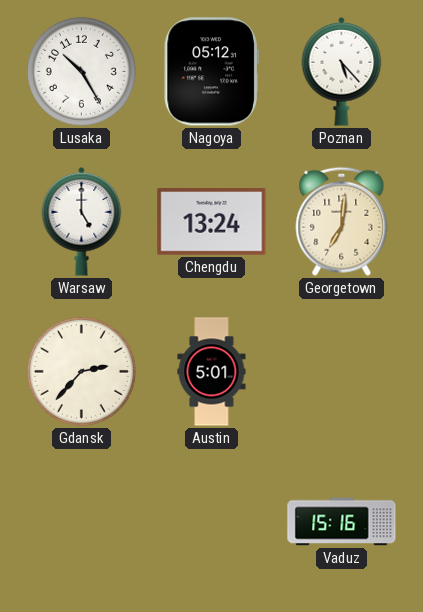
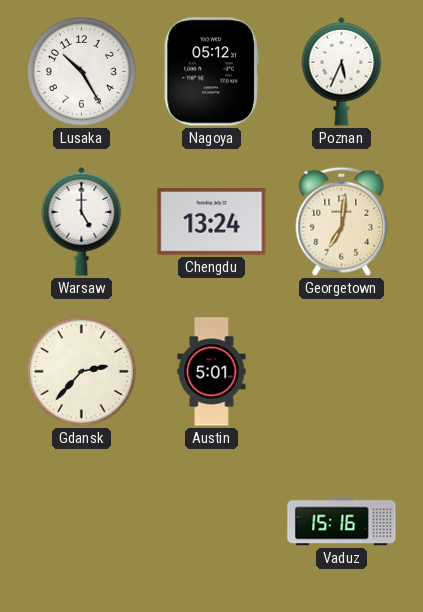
Poznan: 5:23 -> 5:34 (342, 72)
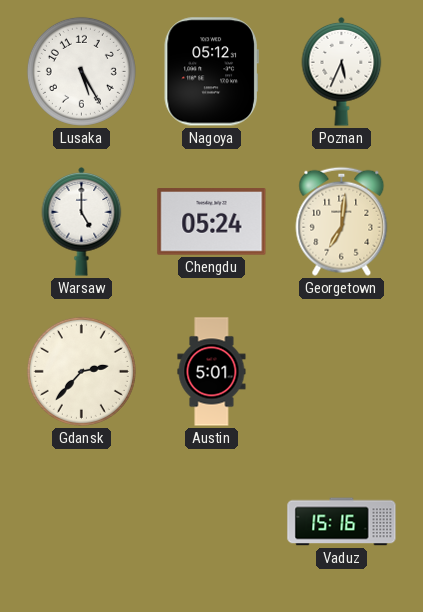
Lusaka: 10:25 -> 5:25 (81, 71)
Chengdu: 13:24 -> 05:24 (212, 222)
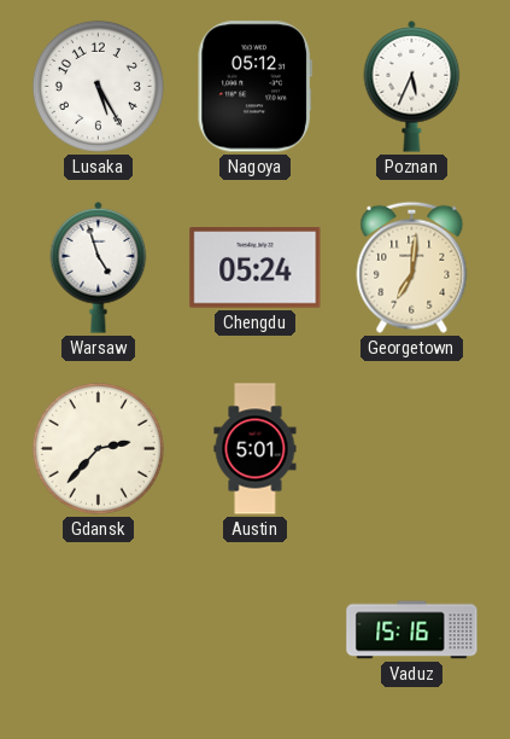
Warsaw: 5:00 -> 4:57 (99, 268)
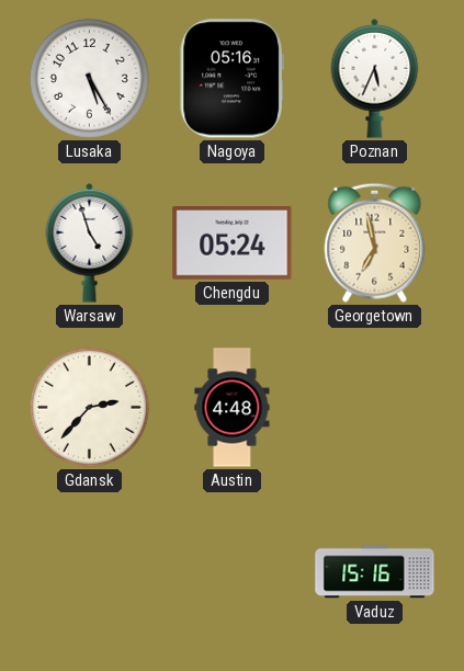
Nagoya: 05:12 -> 05:16 (231, 79)
Georgetown: 7:01 -> 6:58 (375, 242)
Austin: 5:01 -> 4:48 (233, 408)
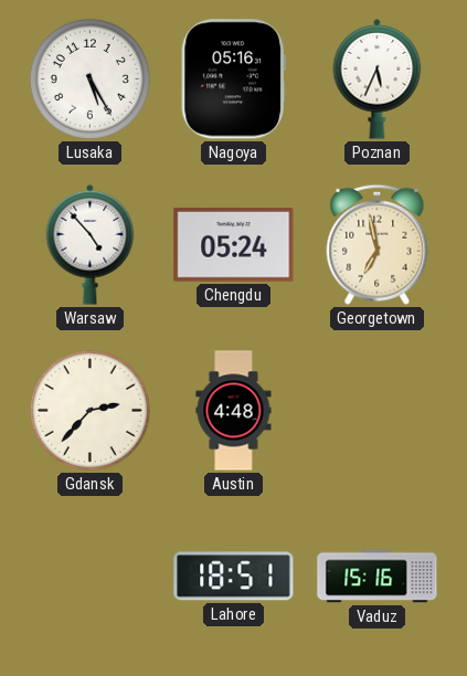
Warsaw: 4:57 -> 4:53 (91, 245)
Lahore: none -> 18:51 (234, 577)
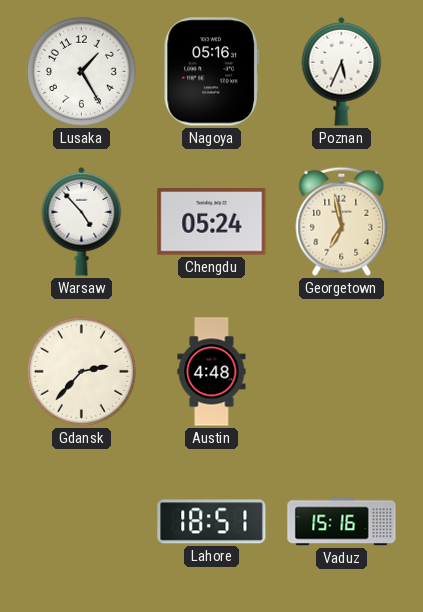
Lusaka: 5:25 -> 1:25 (81, 71)
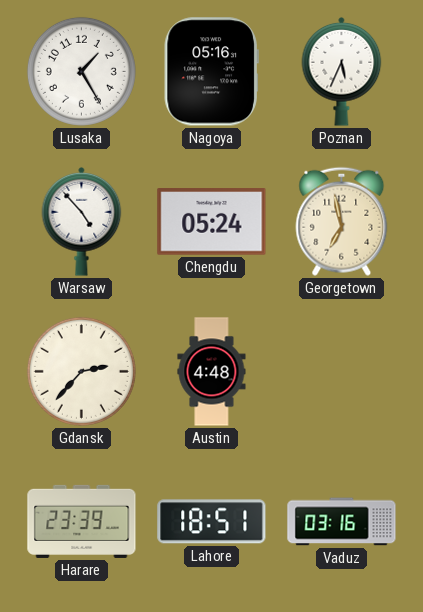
Harare: none -> 23:39 (82, 521)
Vaduz: 15:16 -> 03:16 (342, 522)
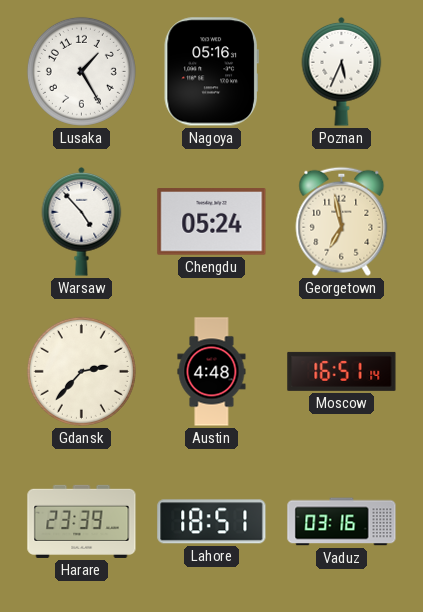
Moscow: none -> 16:51 (342, 371)
